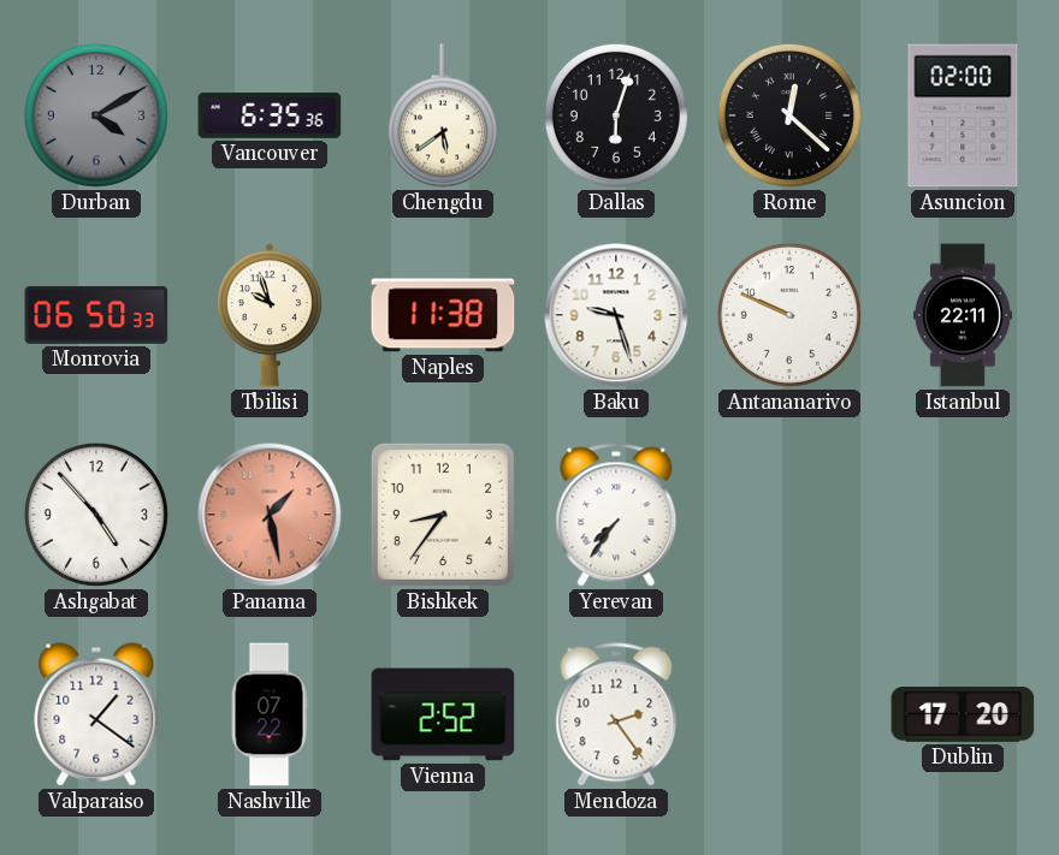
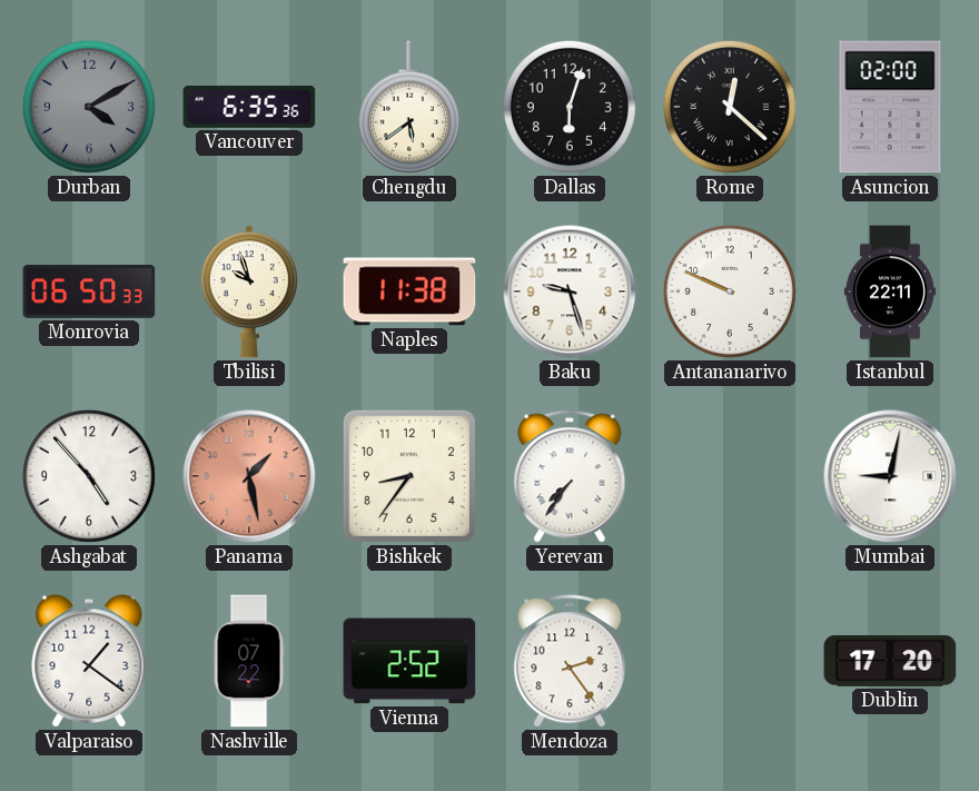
Mumbai: none -> 9:02 (890, 476)
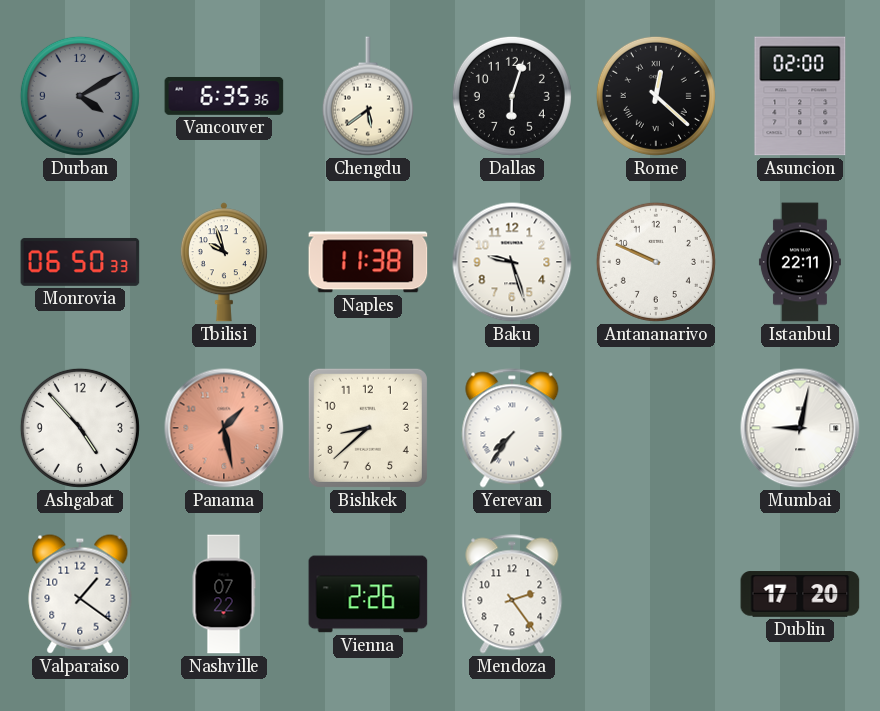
Bishkek: 8:36 -> 8:38 (368, 428)
Vienna: 2:52 -> 2:26 (368, 594)
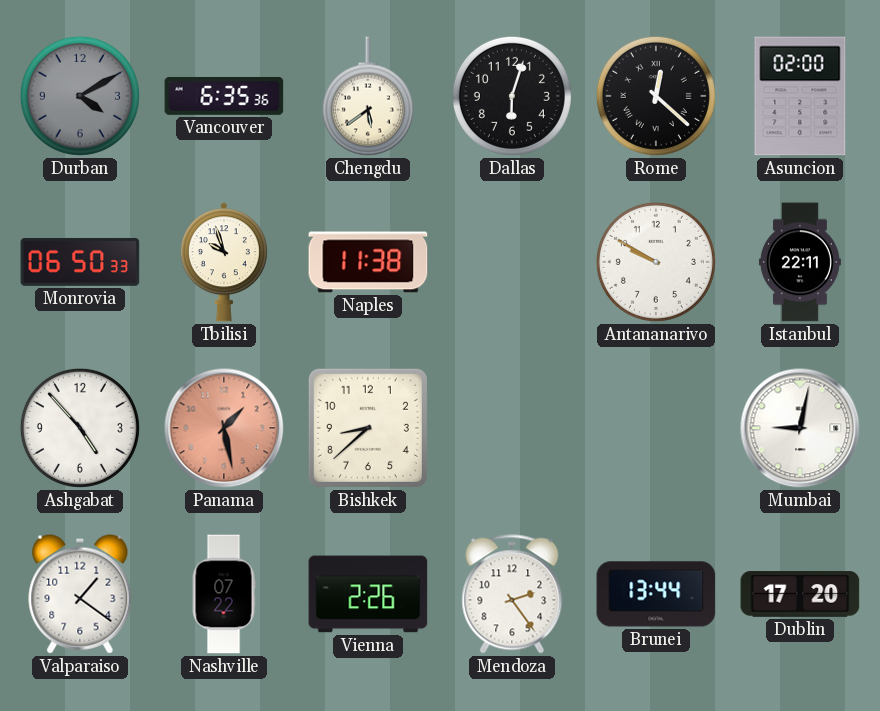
Baku: 9:27 -> none (512, 262)
Antananarivo: 9:49 -> 9:50 (656, 262)
Yerevan: 7:36 -> none (512, 428)
Brunei: none -> 13:44 (656, 594)
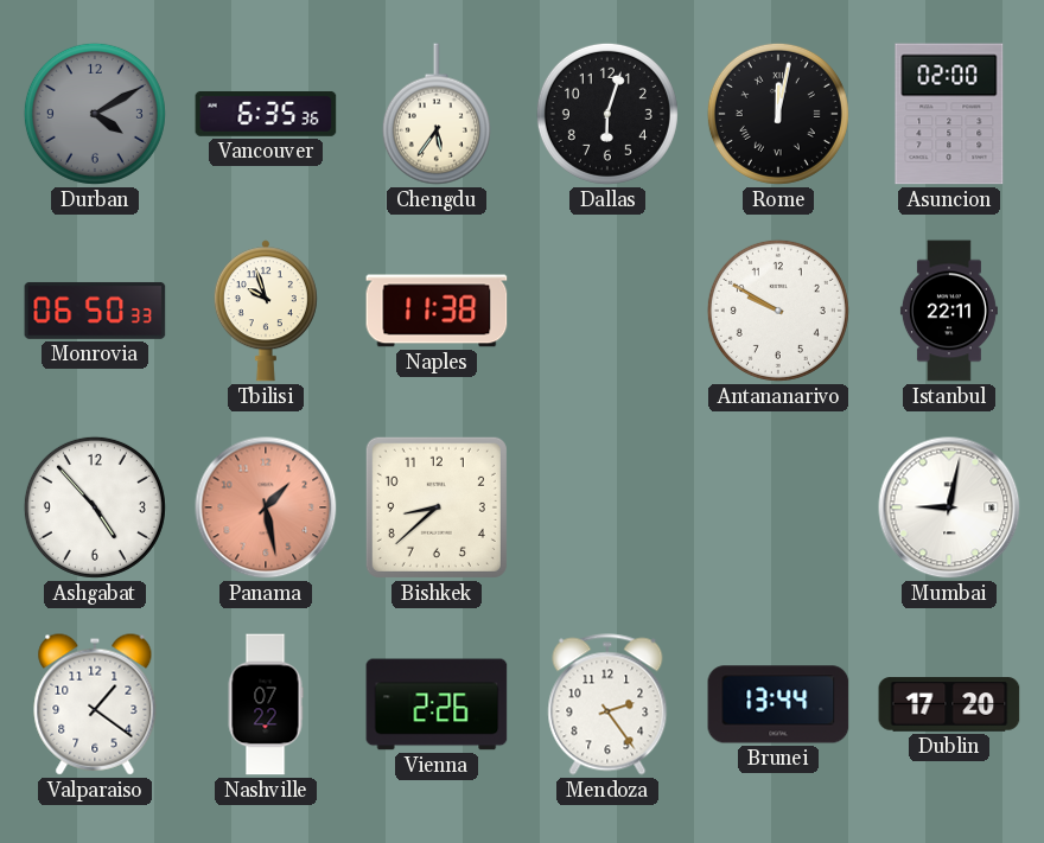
Chengdu: 5:39 -> 5:36 (437, 114)
Rome: 12:22 -> 12:02 (778, 114)
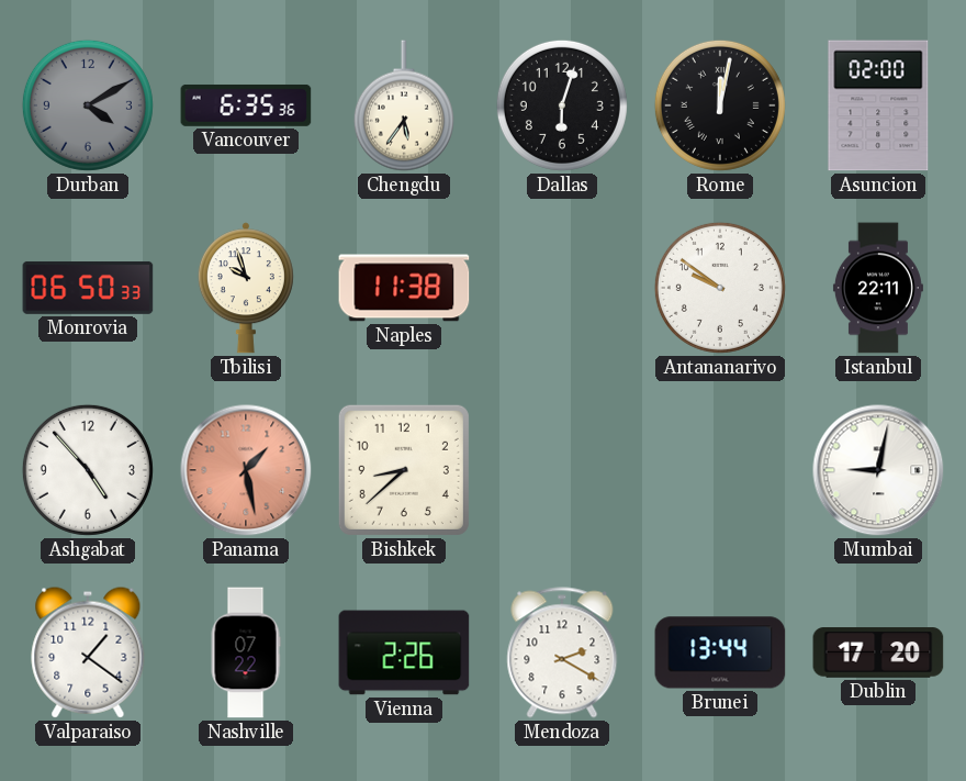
Antananarivo: 9:50 -> 9:51 (720, 288)
Mendoza: 2:24 -> 2:20 (562, 652)
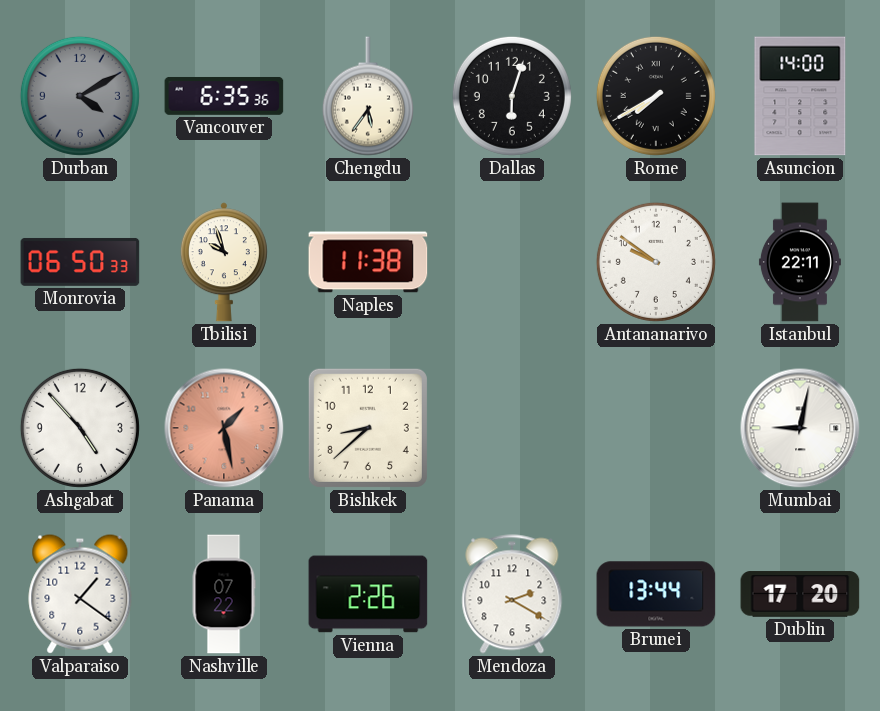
Rome: 12:02 -> 7:40 (656, 96)
Asuncion: 02:00 -> 14:00 (800, 96)
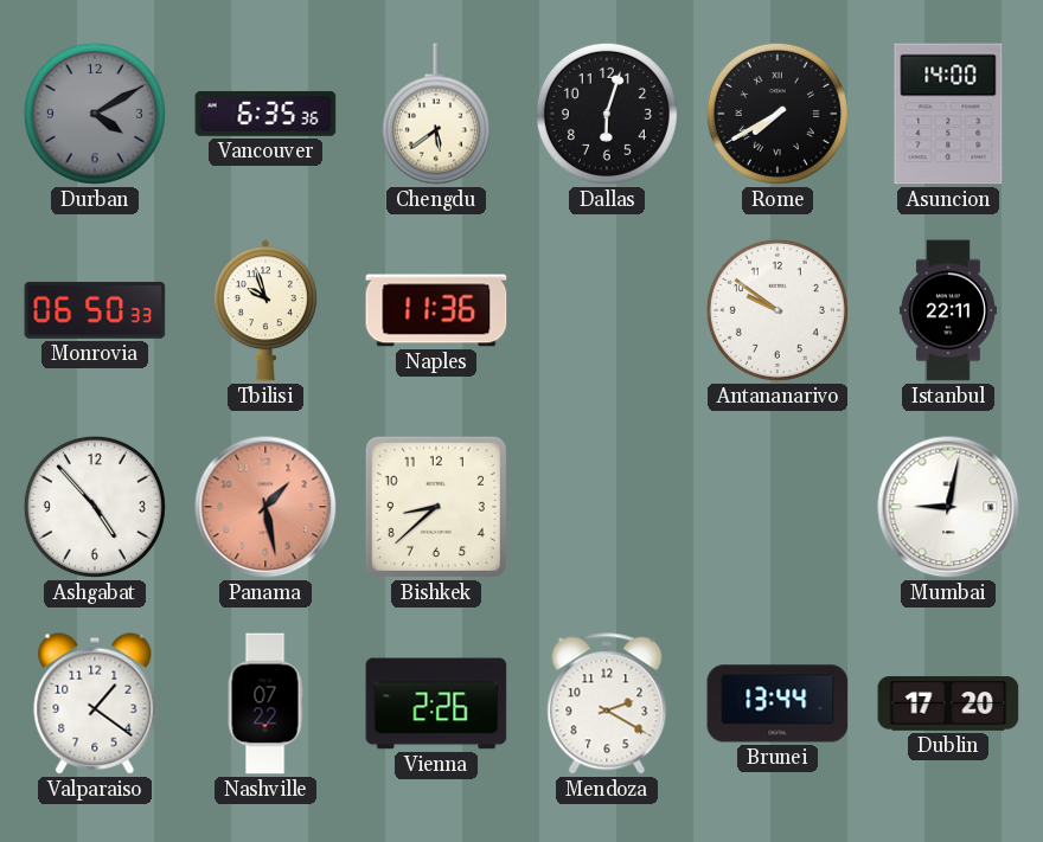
Chengdu: 5:36 -> 5:39 (436, 114)
Naples: 11:38 -> 11:36 (436, 310)
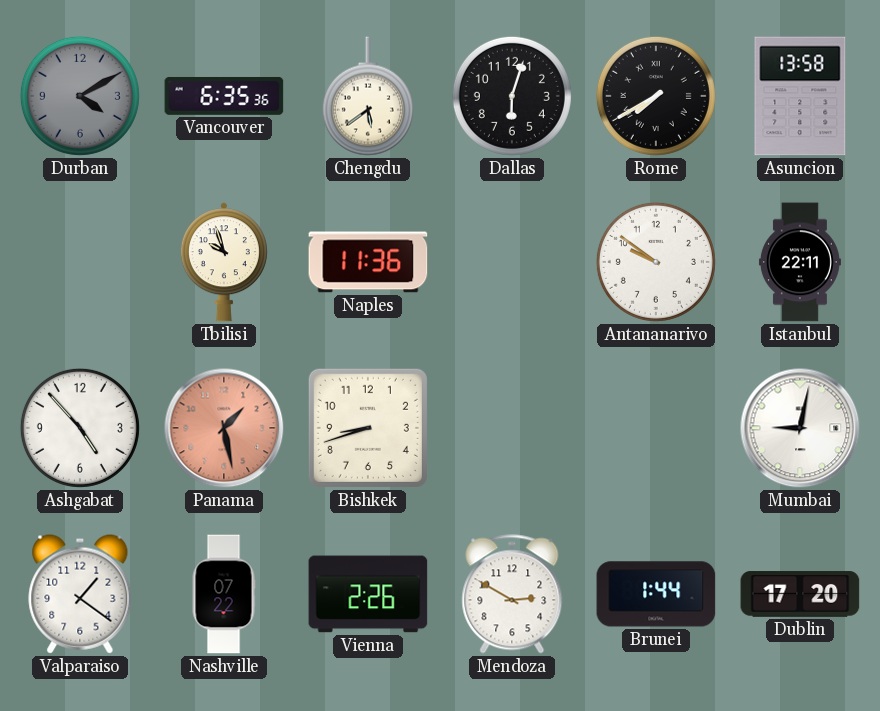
Asuncion: 14:00 -> 13:58 (800, 96)
Monrovia: 06:50 -> none (95, 310)
Bishkek: 8:38 -> 8:42 (368, 428)
Mendoza: 2:20 -> 2:50 (512, 594)
Brunei: 13:44 -> 1:44 (656, 594)
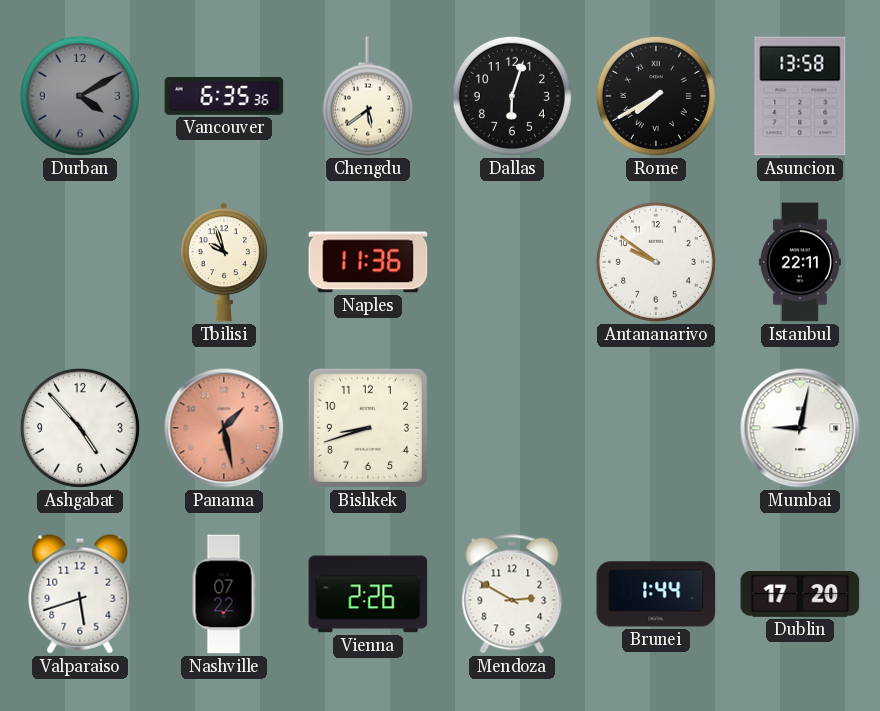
Valparaiso: 1:21 -> 5:42 (80, 594)
